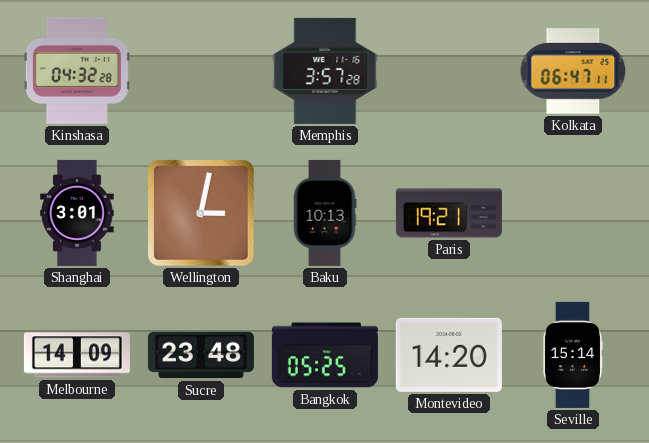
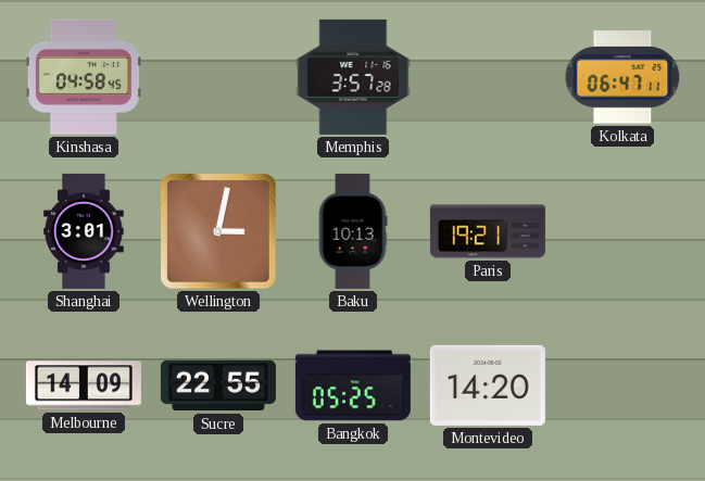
Kinshasa: 04:32 -> 04:58 (84, 77)
Sucre: 23:48 -> 22:55 (218, 385)
Seville: 15:14 -> none (573, 355)
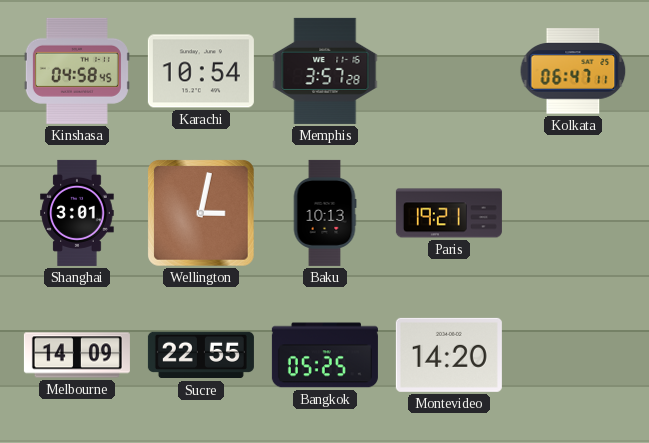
Karachi: none -> 10:54 (201, 71)
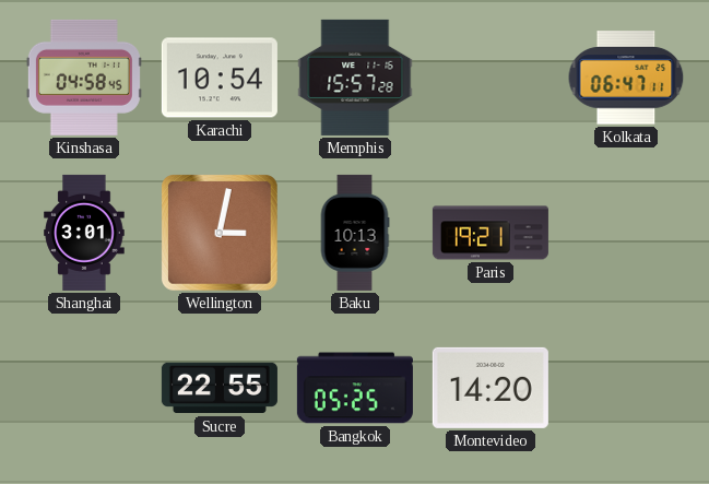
Memphis: 3:57 -> 15:57 (355, 78)
Melbourne: 14:09 -> none (77, 355)
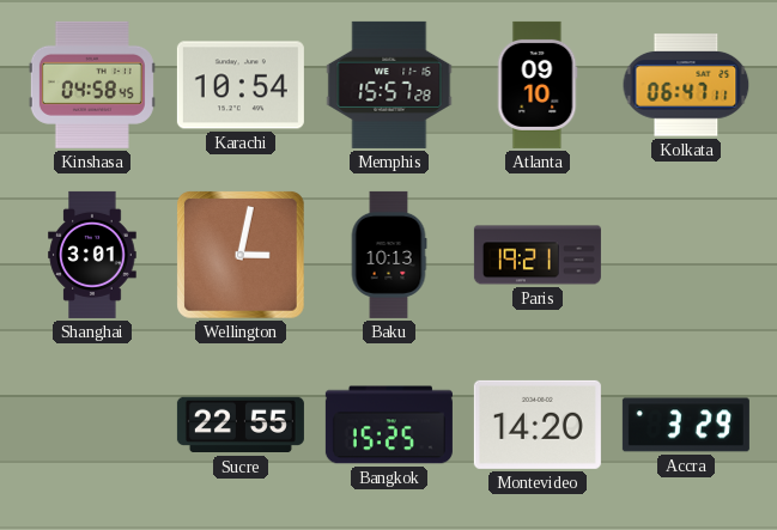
Atlanta: none -> 09:10 (538, 85)
Bangkok: 05:25 -> 15:25 (389, 425)
Accra: none -> 3:29 (686, 425)
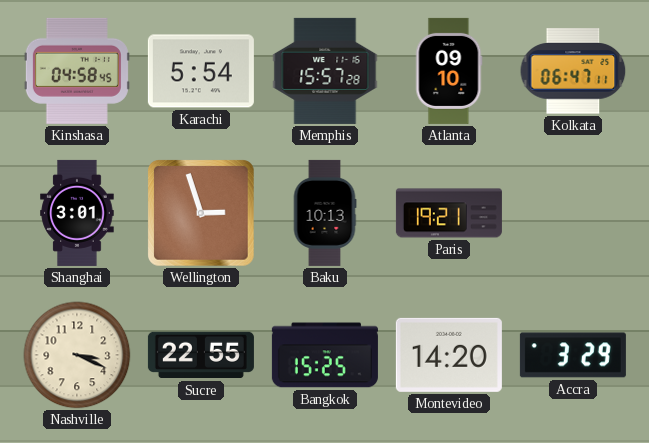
Karachi: 10:54 -> 5:54 (201, 71)
Wellington: 3:02 -> 2:57 (202, 214)
Nashville: none -> 3:19 (77, 355)
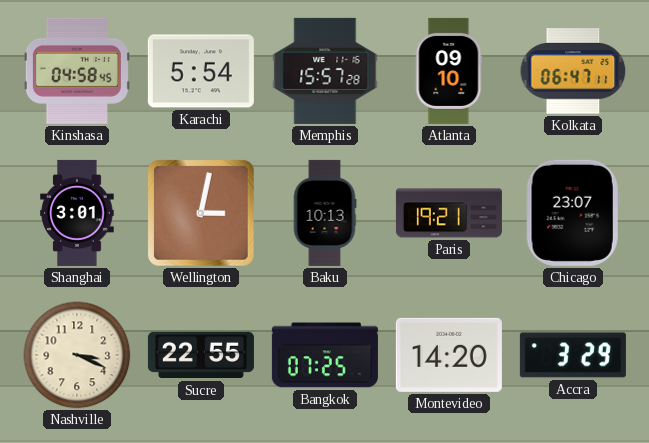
Wellington: 2:57 -> 3:02 (202, 214)
Chicago: none -> 23:07 (573, 213)
Bangkok: 15:25 -> 07:25 (325, 355)
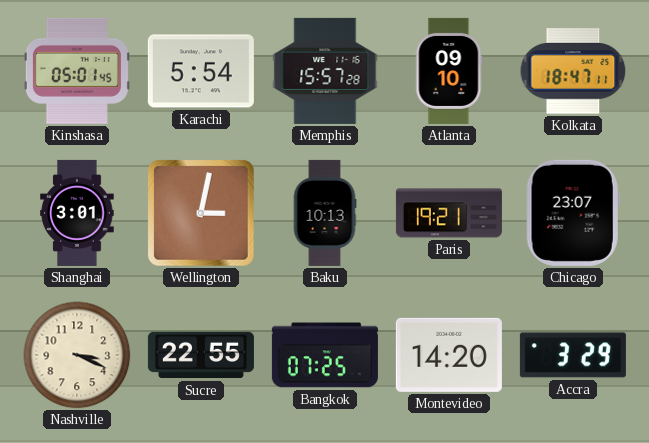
Kinshasa: 04:58 -> 05:01 (77, 71)
Kolkata: 06:47 -> 18:47 (573, 71)
